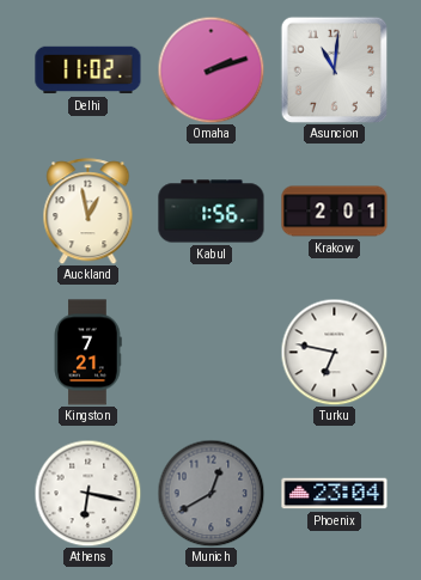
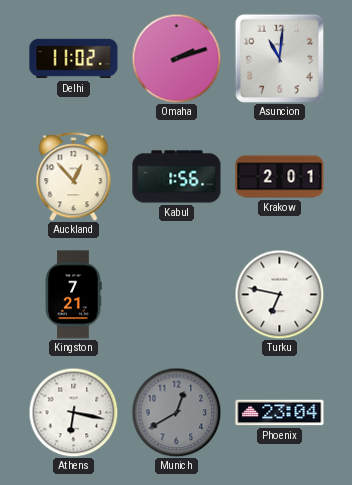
Auckland: 12:58 -> 12:53 (74, 177)
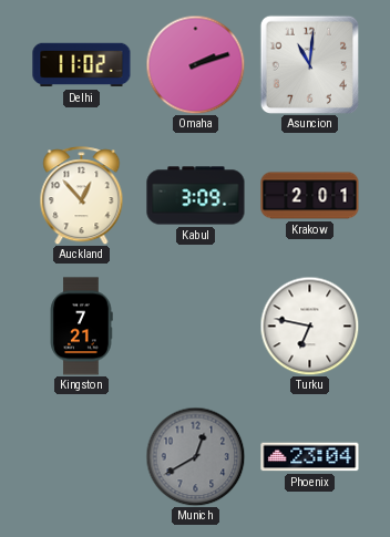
Kabul: 1:56 -> 3:09 (196, 196)
Athens: 6:17 -> none (73, 412)
